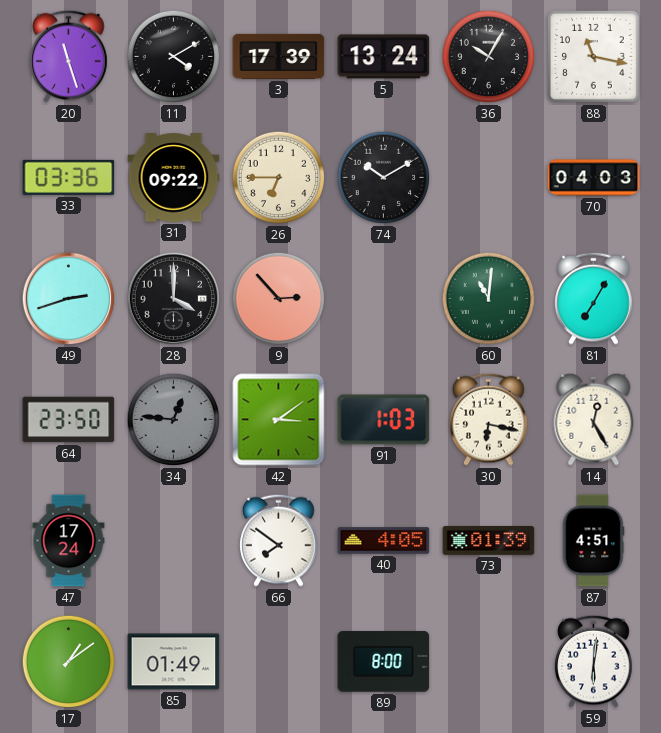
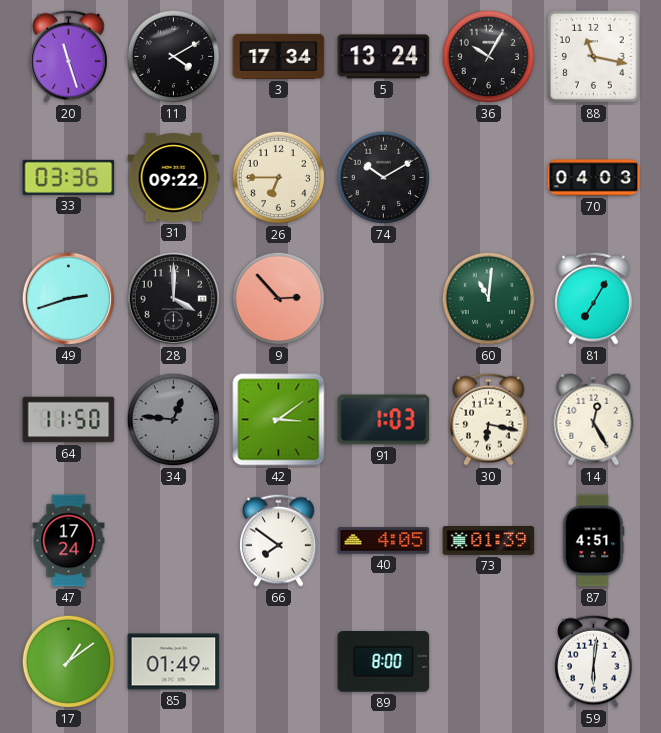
3: 17:39 -> 17:34 (279, 56)
64: 23:50 -> 11:50 (69, 420)
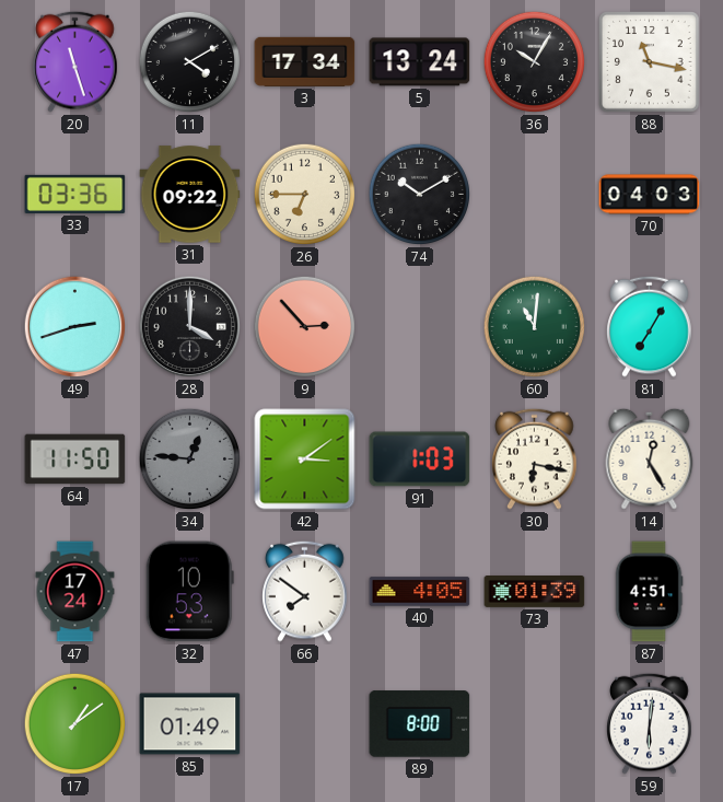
32: none -> 10:53 (189, 592)
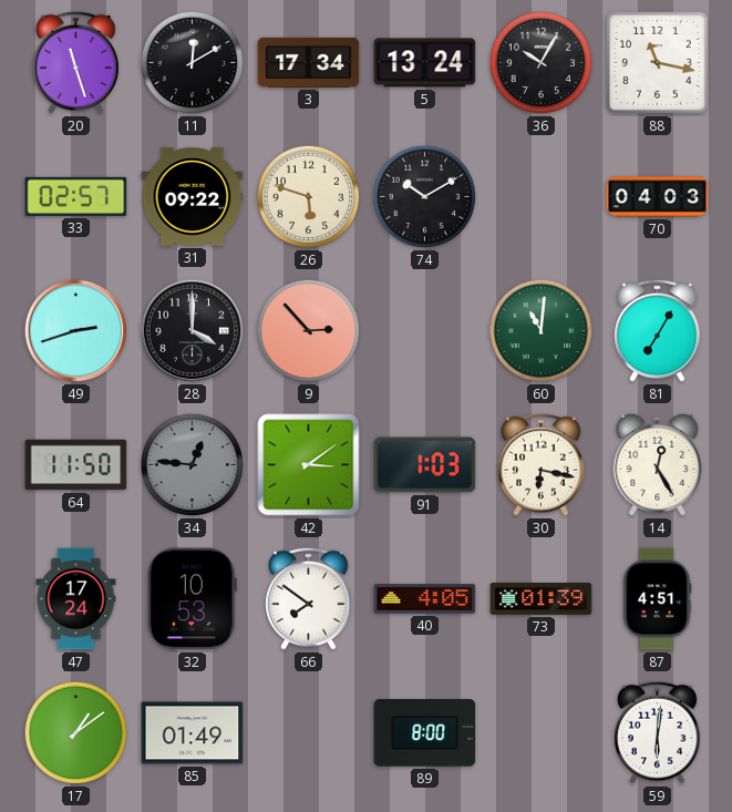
11: 4:10 -> 12:10 (193, 63)
33: 03:36 -> 02:57 (76, 196)
26: 6:45 -> 5:48 (309, 197)
